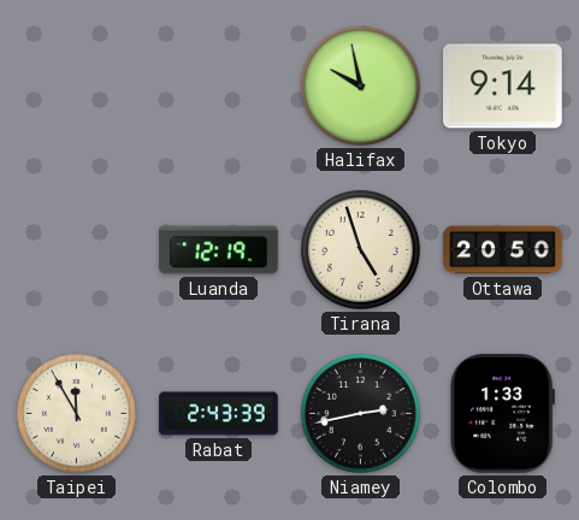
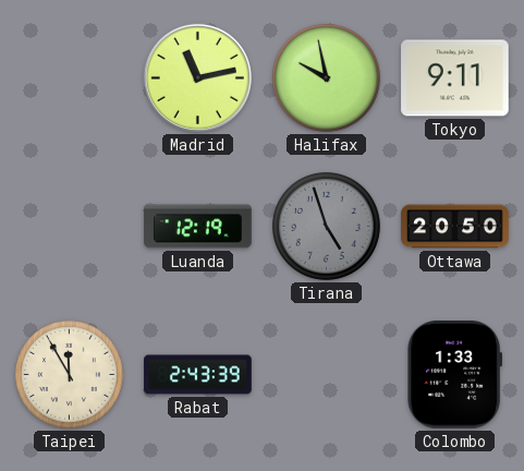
Madrid: none -> 11:13 (197, 77)
Tokyo: 9:14 -> 9:11 (455, 78)
Tirana dial: cream -> grey (326, 226)
Niamey: 2:43 -> none (360, 413)
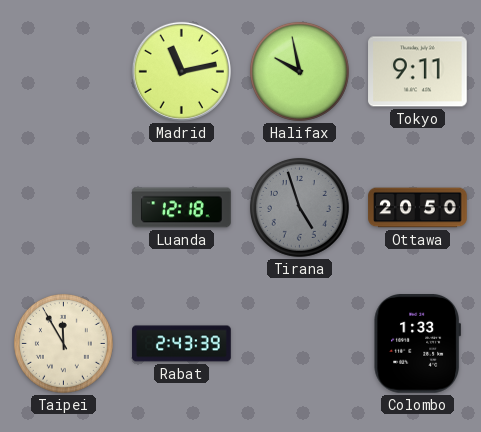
Luanda: 12:19 -> 12:18 (182, 208)
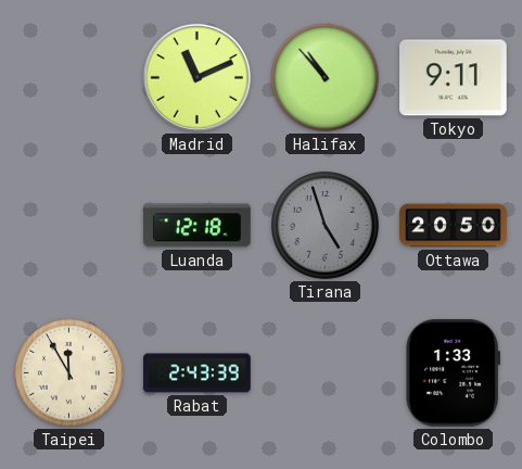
Madrid: 11:13 -> 11:11 (196, 77)
Halifax: 9:58 -> 10:53 (324, 77)
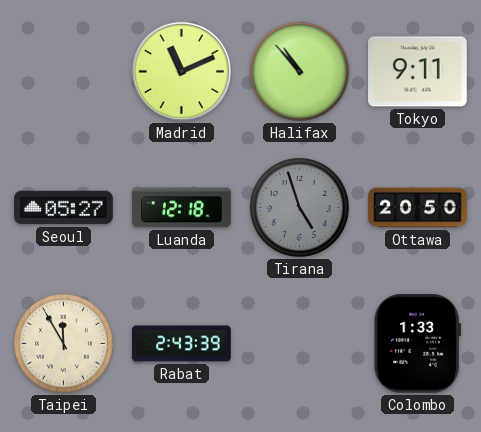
Seoul: none -> 05:27 (64, 208)
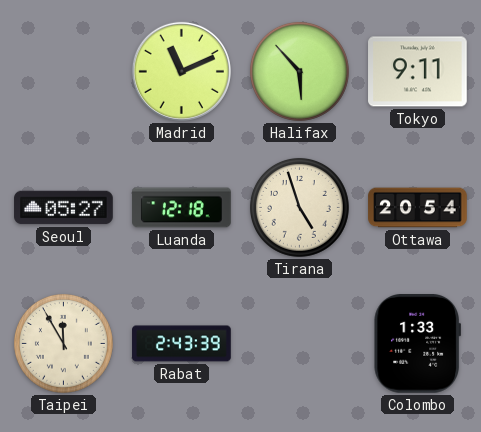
Halifax: 10:53 -> 5:53 (299, 71)
Tirana dial: grey -> cream (299, 207)
Ottawa: 20:50 -> 20:54 (418, 208)
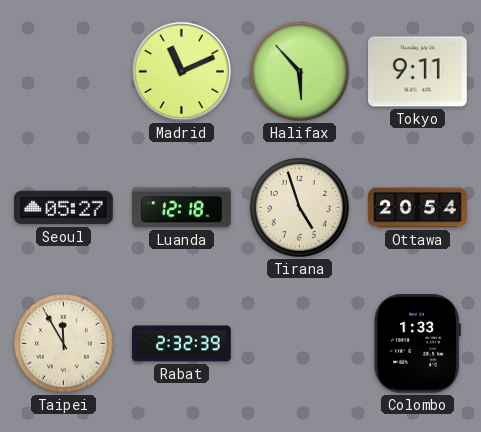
Rabat: 2:43 -> 2:32 (182, 344)
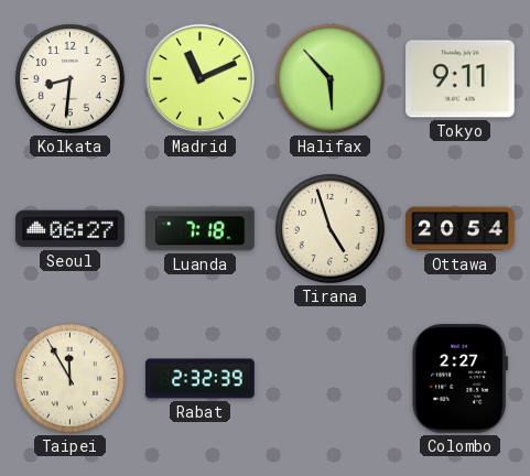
Kolkata: none -> 8:31 (69, 78)
Seoul: 05:27 -> 06:27 (71, 229)
Luanda: 12:18 -> 7:18 (201, 229)
Colombo: 1:33 -> 2:27 (459, 379)
